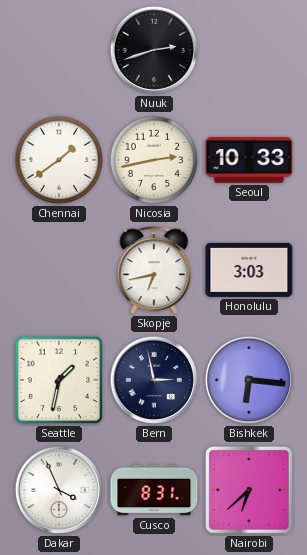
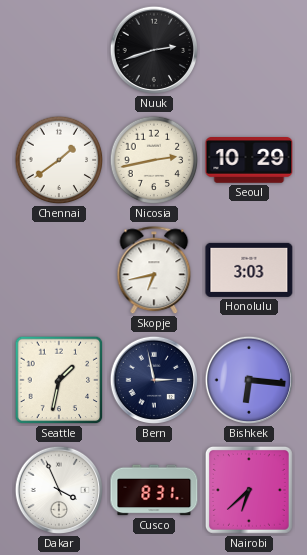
Seoul: 10:33 -> 10:29 (249, 161)
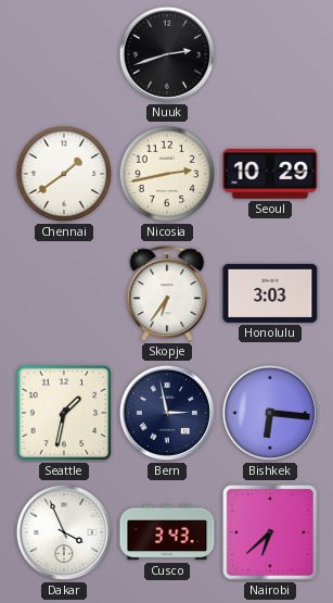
Skopje: 6:43 -> 6:36 (167, 294)
Cusco: 8:31 -> 3:43 (167, 532)
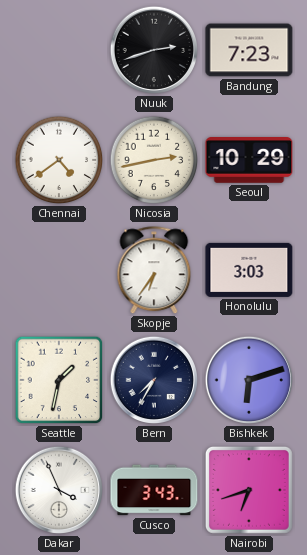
Bandung: none -> 7:23 (249, 50)
Chennai: 1:39 -> 4:39 (59, 160)
Bern: 2:58 -> 7:35 (154, 380)
Bishkek: 6:16 -> 6:12 (249, 380)
Nairobi: 6:38 -> 6:42 (249, 490)
